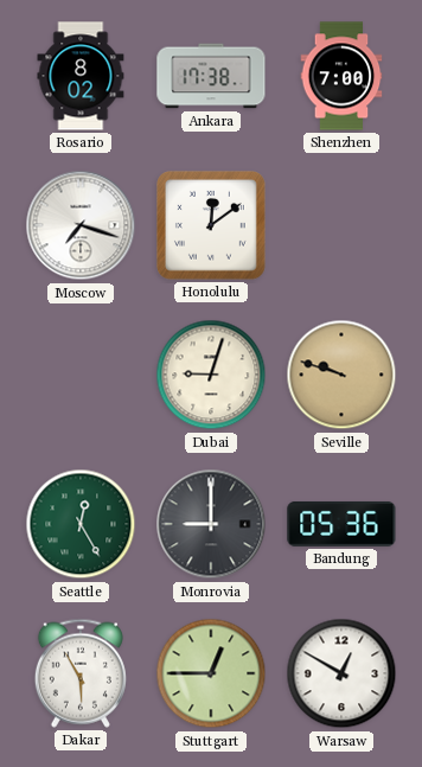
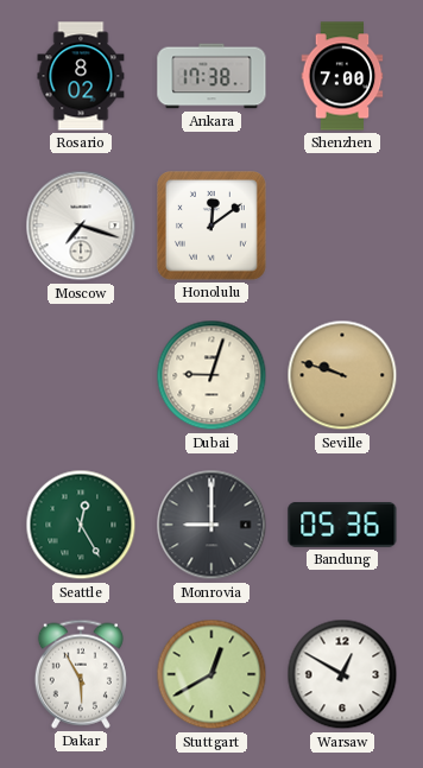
Stuttgart: 12:45 -> 12:40 (211, 674)
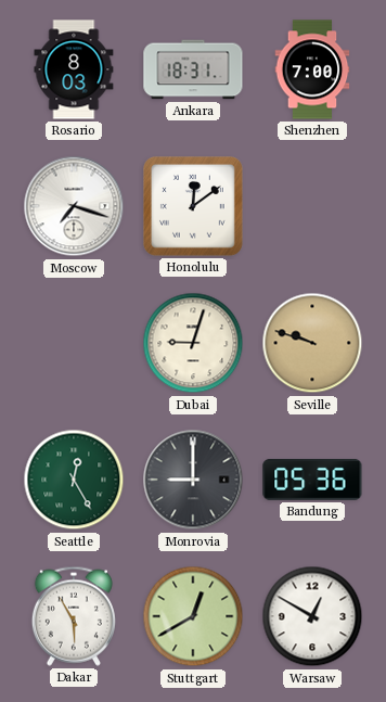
Rosario: 8:02 -> 8:03 (74, 69)
Ankara: 17:38 -> 18:31 (193, 69)
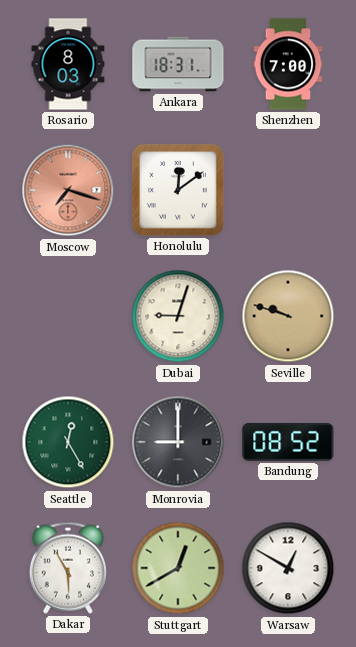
Moscow dial: white -> salmon (68, 190)
Bandung: 05:36 -> 08:52 (288, 442)
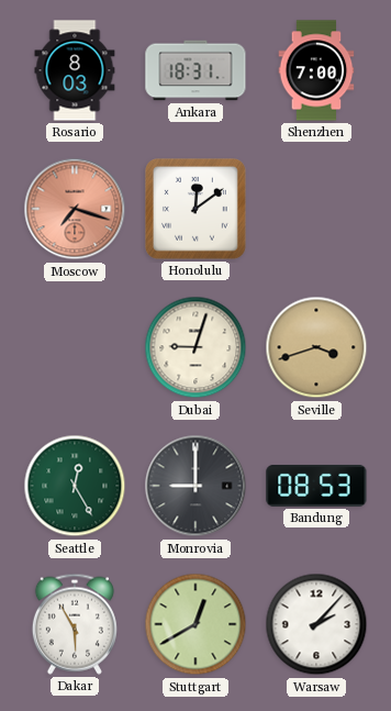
Seville: 9:48 -> 3:42 (316, 347)
Bandung: 08:52 -> 08:53 (316, 486)
Warsaw: 12:50 -> 2:07 (316, 624)
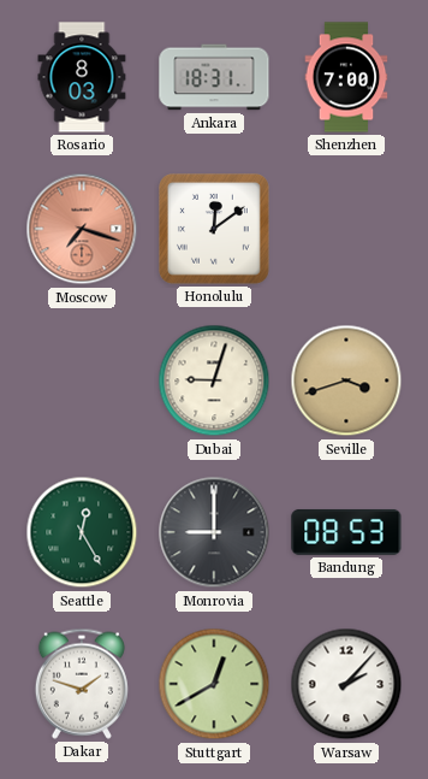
Dakar: 5:55 -> 1:48 (82, 684)
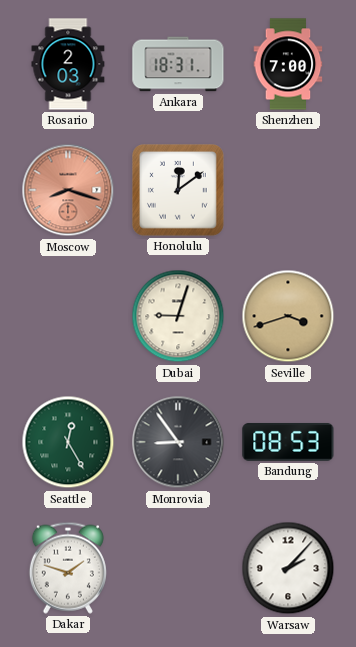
Rosario: 8:03 -> 2:03 (68, 64)
Moscow: 7:18 -> 8:18 (68, 190)
Monrovia: 9:00 -> 8:54 (178, 442)
Stuttgart: 12:40 -> none (214, 684)
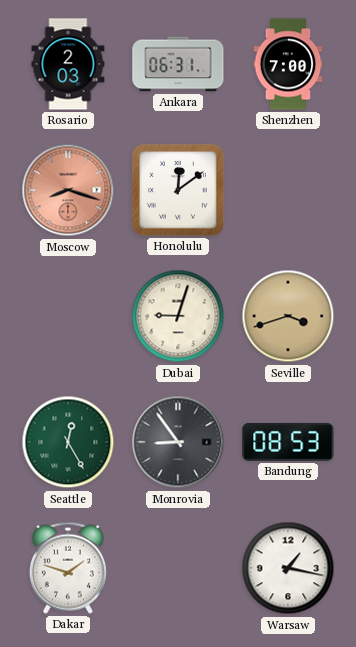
Ankara: 18:31 -> 06:31 (178, 64)
Warsaw: 2:07 -> 1:17 (288, 568)
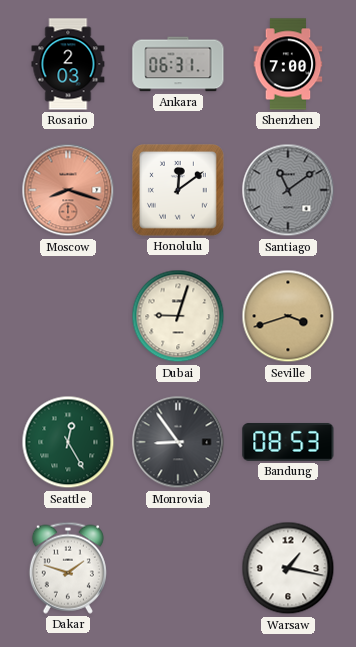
Santiago: none -> 11:09 (288, 190)
